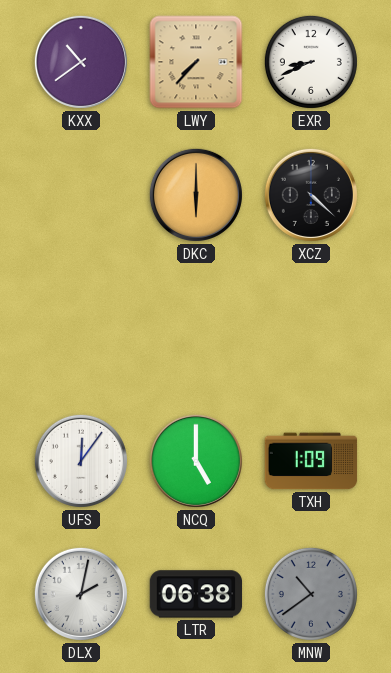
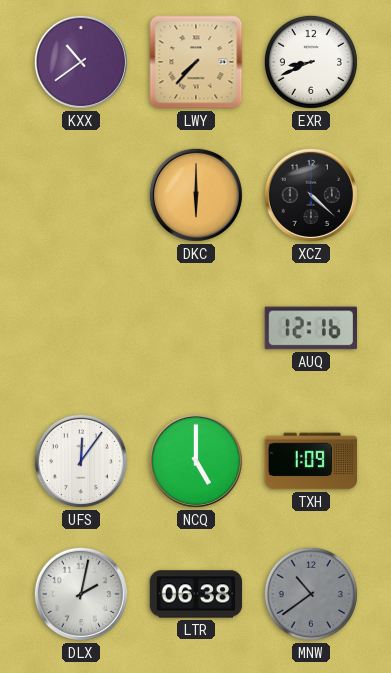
AUQ: none -> 12:16 (310, 328)
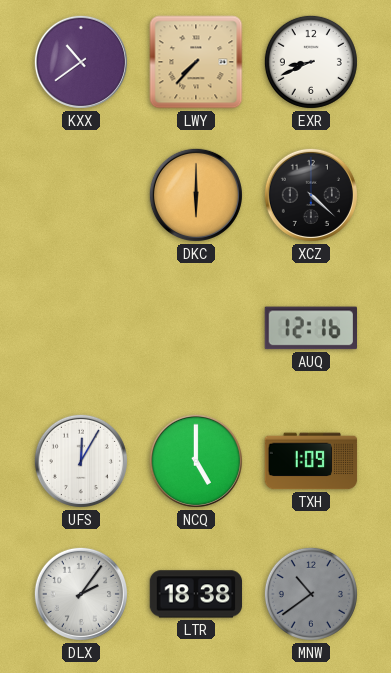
UFS: 12:06 -> 12:05 (81, 461)
DLX: 2:02 -> 2:06 (81, 594)
LTR: 06:38 -> 18:38 (196, 594)
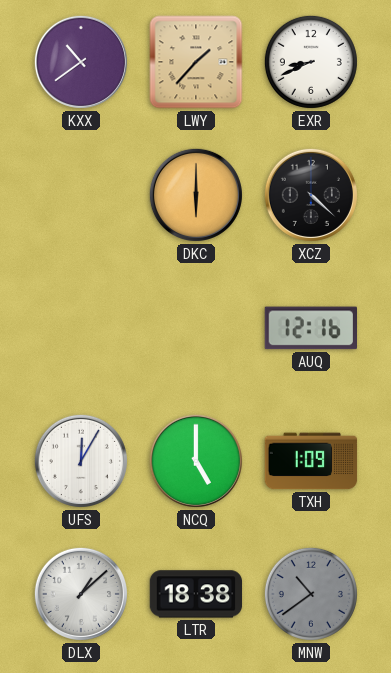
LWY: 7:37 -> 1:37 (196, 62)
DLX: 2:06 -> 1:08 (81, 594)
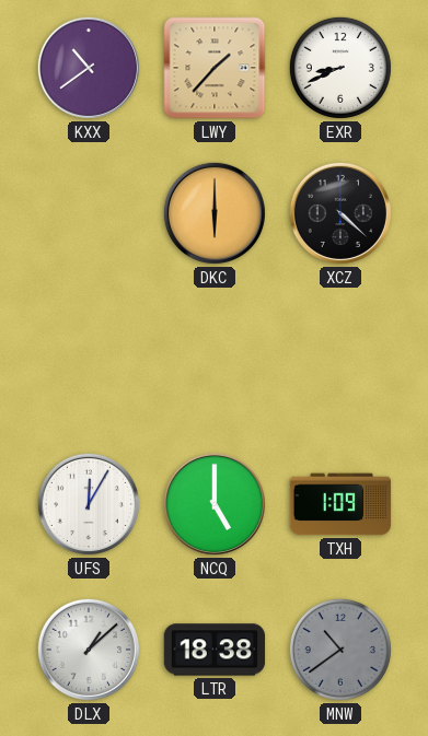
AUQ: 12:16 -> none (310, 328)
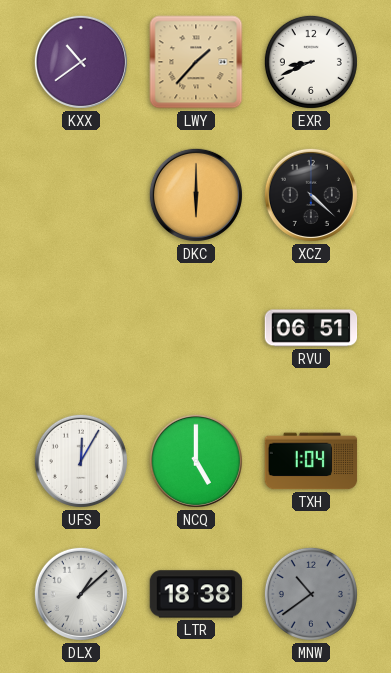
RVU: none -> 06:51 (311, 328)
TXH: 1:09 -> 1:04 (311, 461)
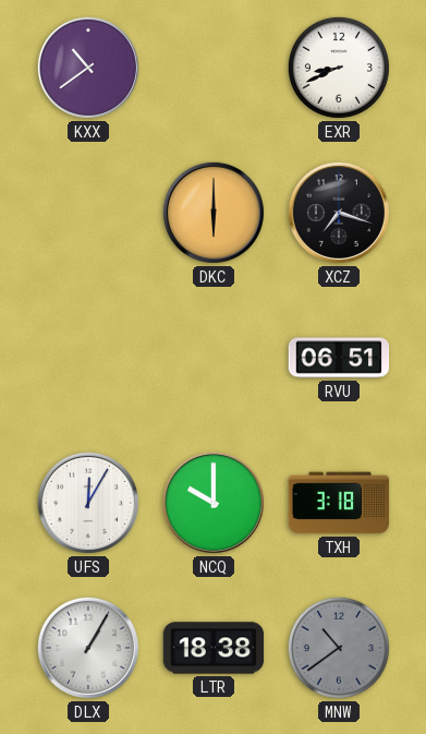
LWY: 1:37 -> none (196, 62)
XCZ: 4:22 -> 7:18 (339, 213)
NCQ: 5:00 -> 10:00 (214, 503)
TXH: 1:04 -> 3:18 (339, 503)
DLX: 1:08 -> 1:05 (88, 648)
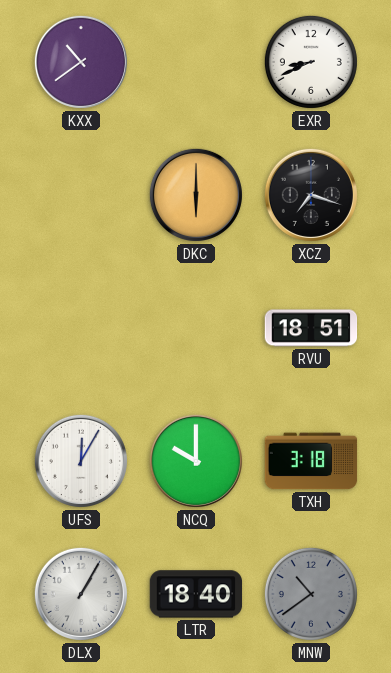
RVU: 06:51 -> 18:51 (311, 328)
LTR: 18:38 -> 18:40 (196, 594)
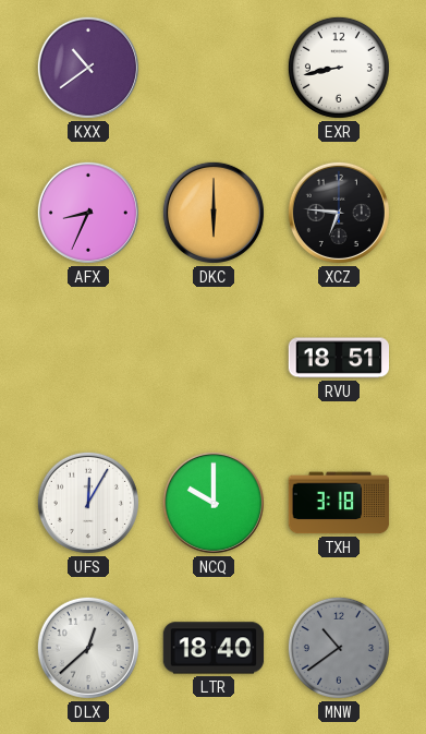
EXR: 8:41 -> 8:43 (339, 68)
AFX: none -> 8:34 (88, 213)
XCZ: 7:18 -> 6:46 (339, 213)
DLX: 1:05 -> 12:38 (88, 648)
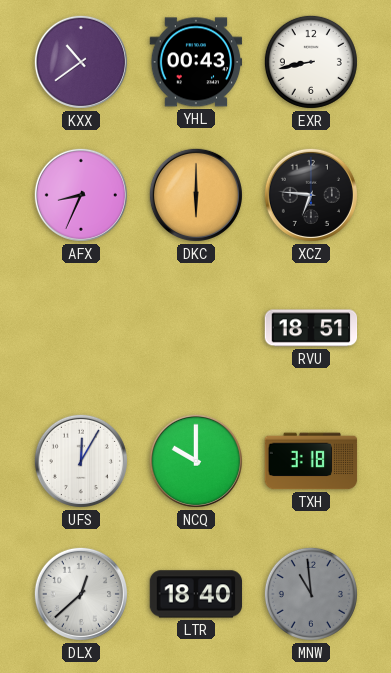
YHL: none -> 00:43 (196, 62)
MNW: 10:39 -> 10:59 (311, 594)
